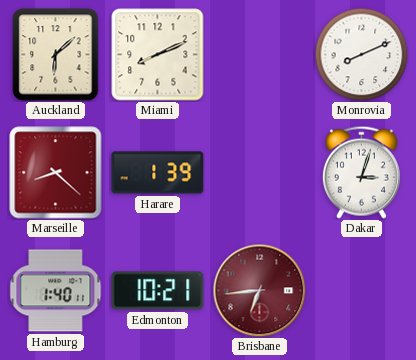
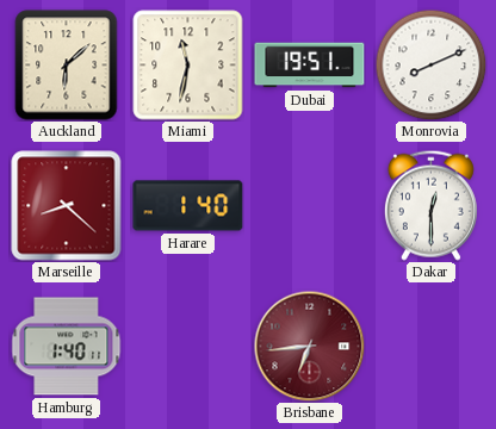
Miami: 8:11 -> 11:32 (188, 66)
Dubai: none -> 19:51 (310, 66)
Harare: 1:39 -> 1:40 (188, 206)
Dakar: 3:03 -> 12:30 (430, 205)
Edmonton: 10:21 -> none (158, 291)
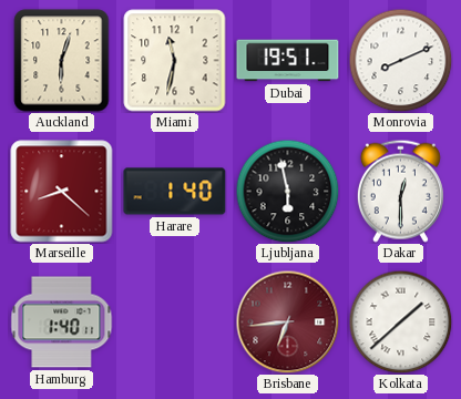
Auckland: 6:08 -> 6:03 (62, 61)
Ljubljana: none -> 5:58 (287, 191)
Kolkata: none -> 1:38 (400, 321)
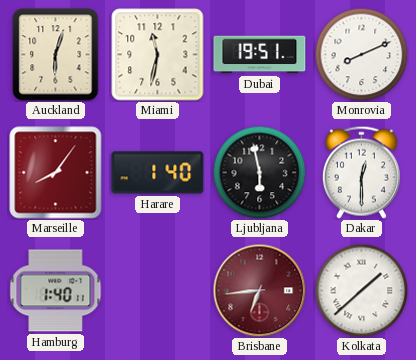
Marseille: 8:22 -> 8:06 (56, 173)
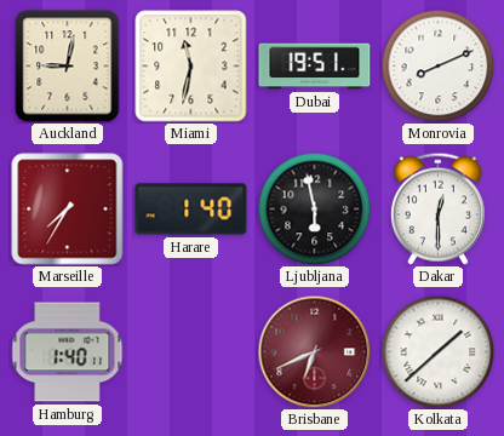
Auckland: 6:03 -> 9:02 (68, 67)
Marseille: 8:06 -> 7:35 (68, 210)
Brisbane: 6:44 -> 6:41 (314, 351)
